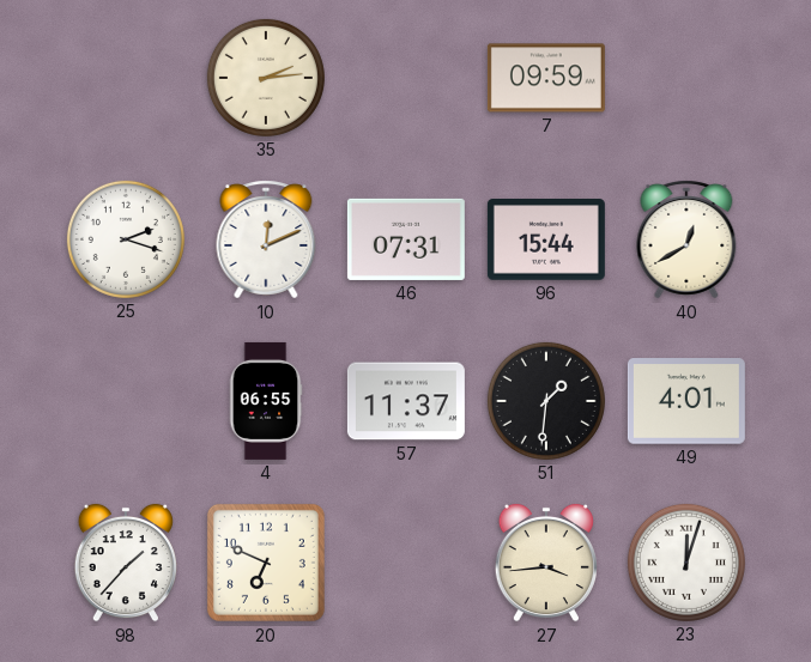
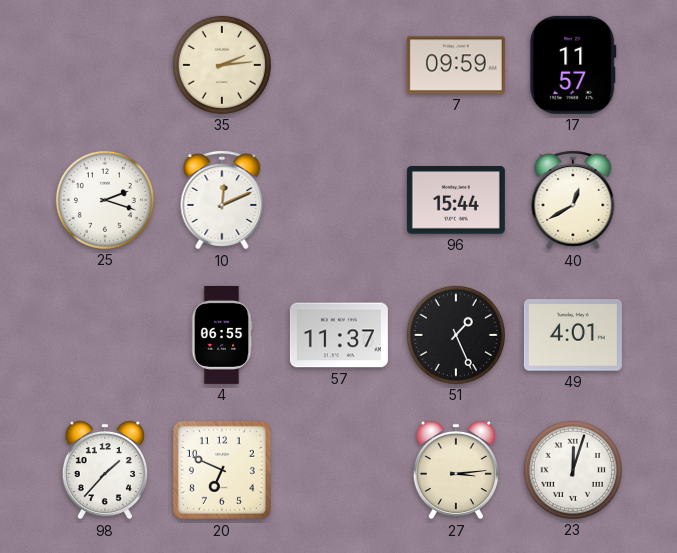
17: none -> 11:57 (573, 65)
46: 07:31 -> none (406, 239)
51: 1:31 -> 1:26 (456, 335)
27: 3:44 -> 3:14 (456, 470)
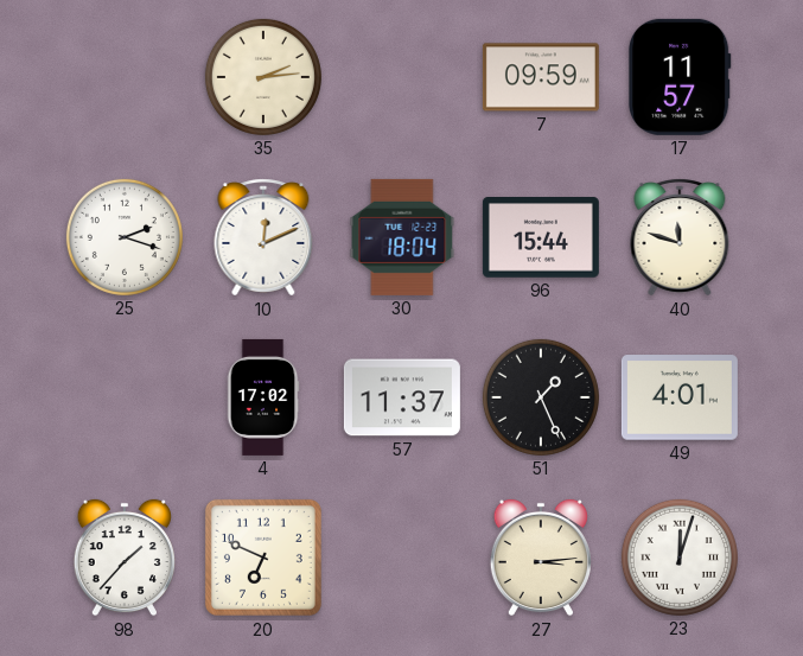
30: none -> 18:04 (402, 237)
40: 12:40 -> 11:48 (680, 237)
4: 06:55 -> 17:02 (263, 397)
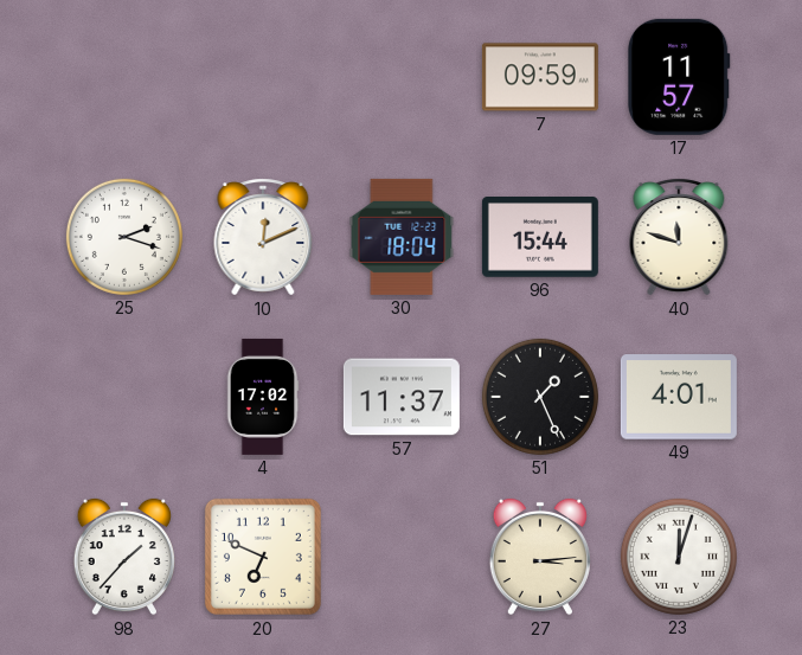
35: 2:14 -> none (263, 77)
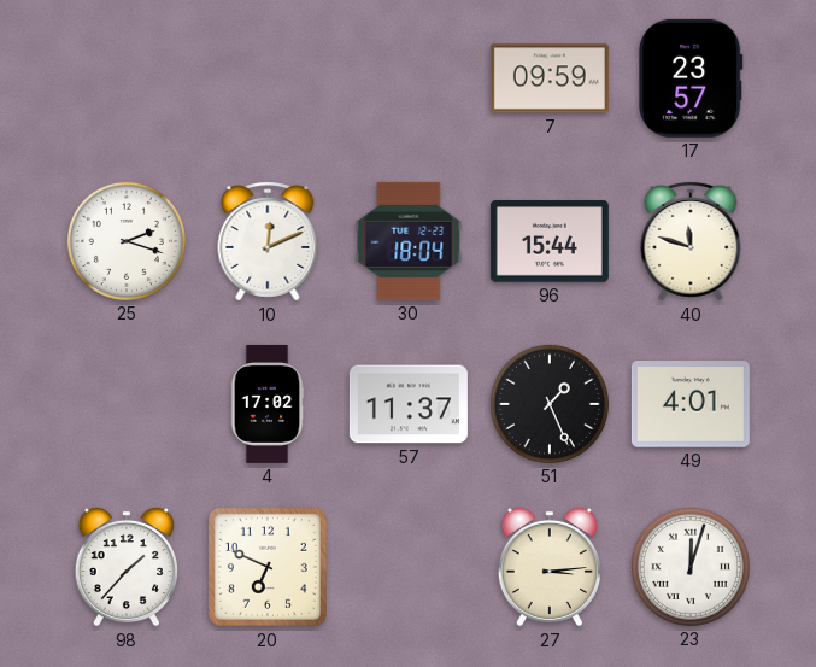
17: 11:57 -> 23:57 (691, 78)
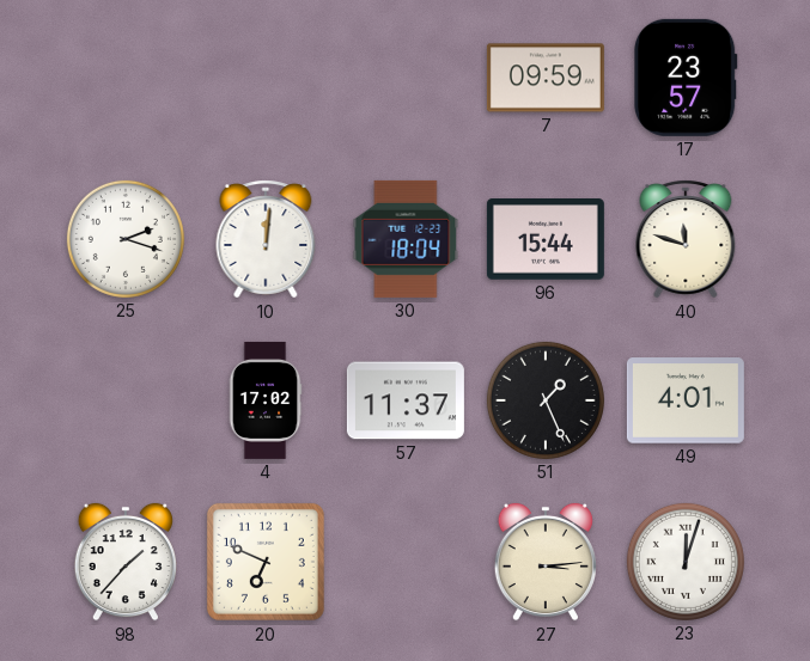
10: 12:11 -> 12:01 (266, 239)
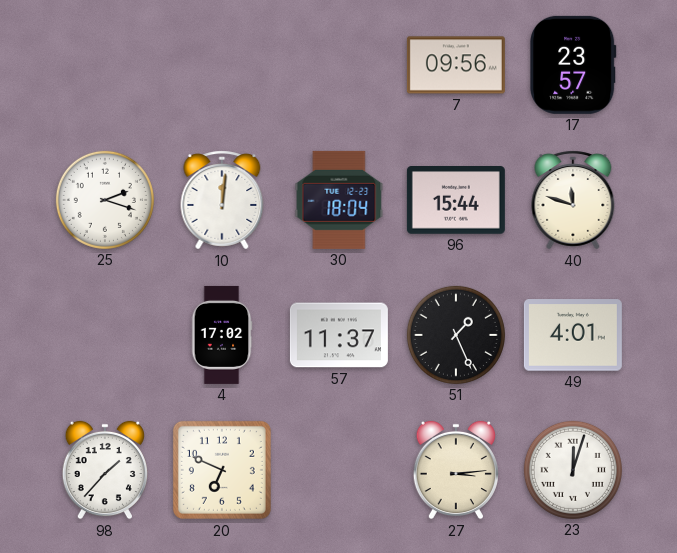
7: 09:59 -> 09:56 (456, 65)
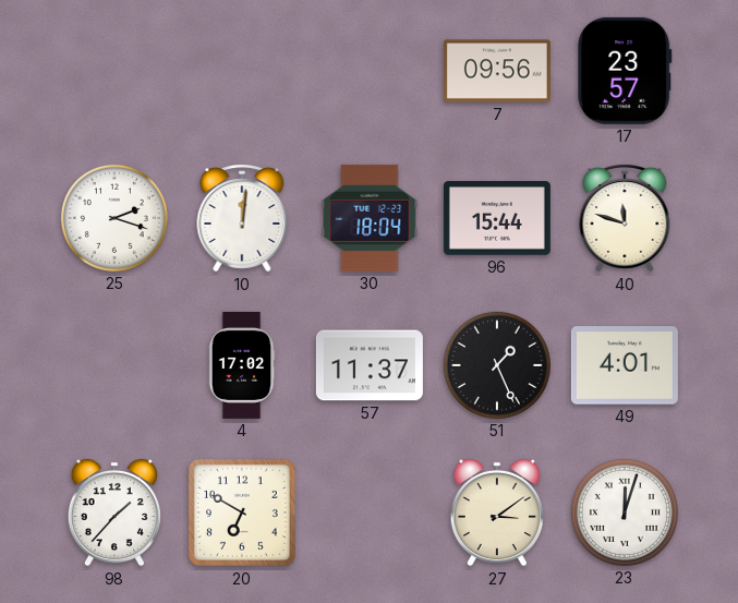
20: 6:49 -> 6:50 (242, 512)
27: 3:14 -> 3:09 (497, 512)
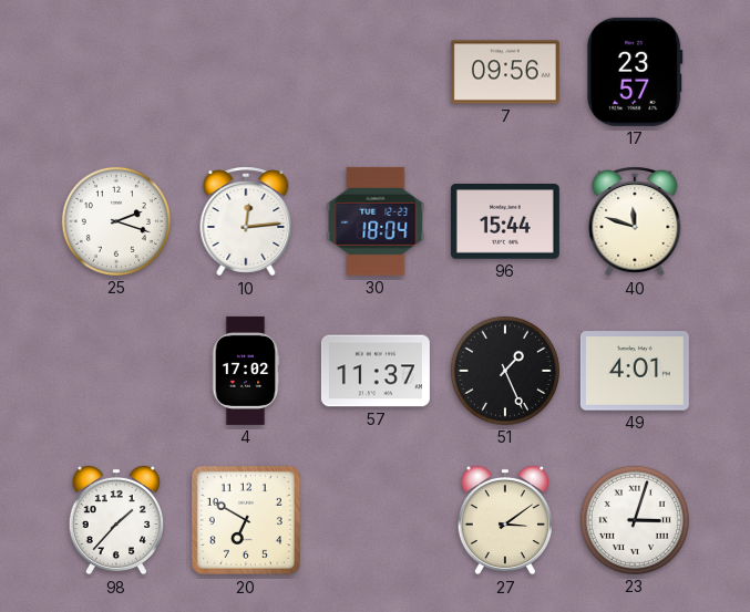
10: 12:01 -> 12:14 (246, 221)
23: 12:03 -> 3:03 (635, 520)
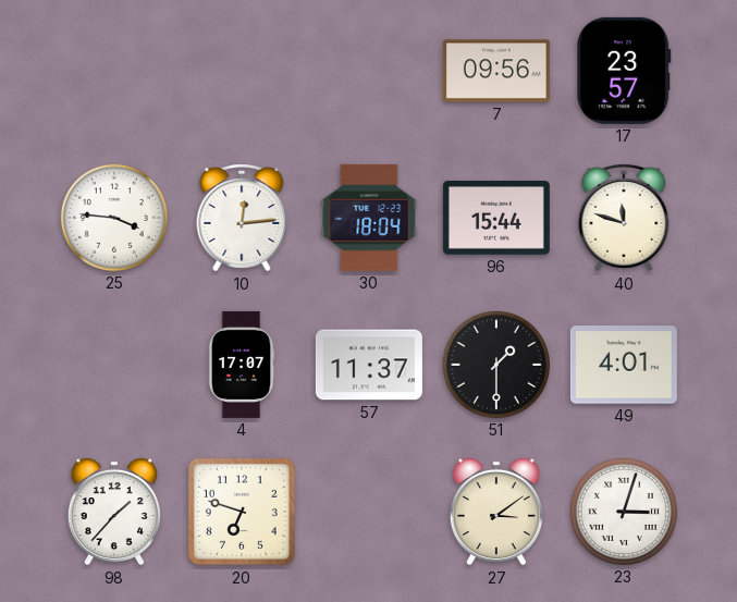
25: 2:18 -> 3:46 (114, 218)
4: 17:02 -> 17:07 (242, 365)
51: 1:26 -> 1:30 (496, 365)
20: 6:50 -> 6:48 (242, 512)
